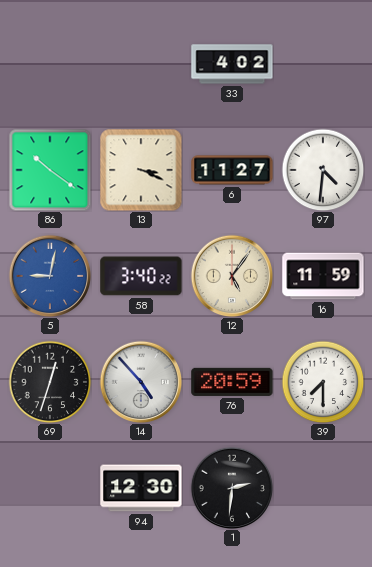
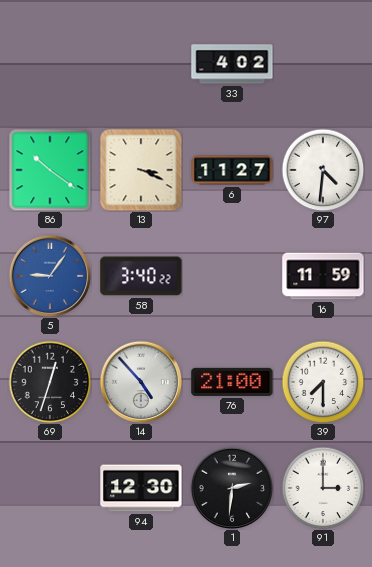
5: 9:02 -> 9:06 (50, 276)
12: 5:06 -> none (232, 276)
76: 20:59 -> 21:00 (232, 382)
91: none -> 3:00 (323, 488)
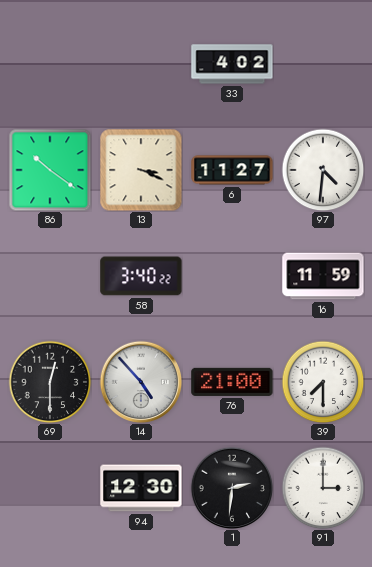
5: 9:06 -> none (50, 276)
69: 12:33 -> 12:30 (50, 382)
